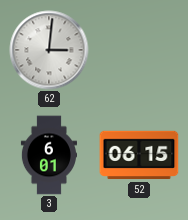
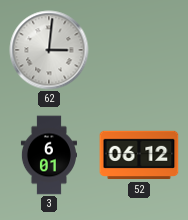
52: 06:15 -> 06:12 (139, 155)
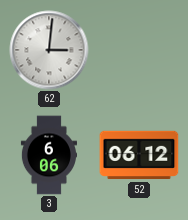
3: 6:01 -> 6:06 (48, 155)
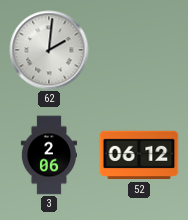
62: 3:01 -> 2:01 (49, 50)
3: 6:06 -> 2:06 (48, 155)
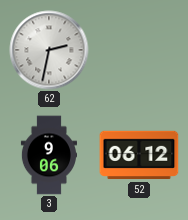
62: 2:01 -> 2:32 (49, 50)
3: 2:06 -> 9:06 (48, 155)
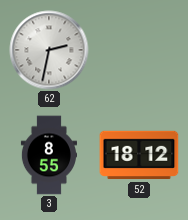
3: 9:06 -> 8:55 (48, 155)
52: 06:12 -> 18:12 (139, 155)
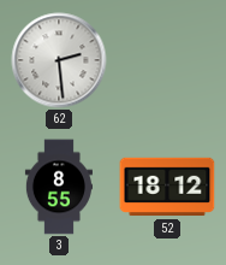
62: 2:32 -> 2:29 (59, 60)
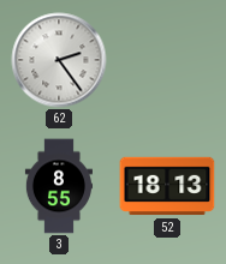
62: 2:29 -> 2:24 (59, 60)
52: 18:12 -> 18:13 (167, 186)
